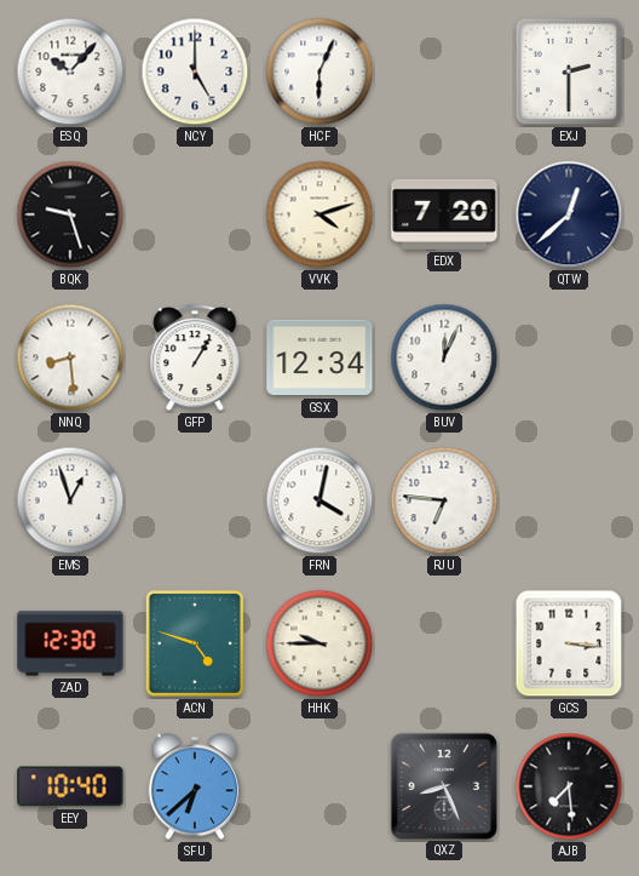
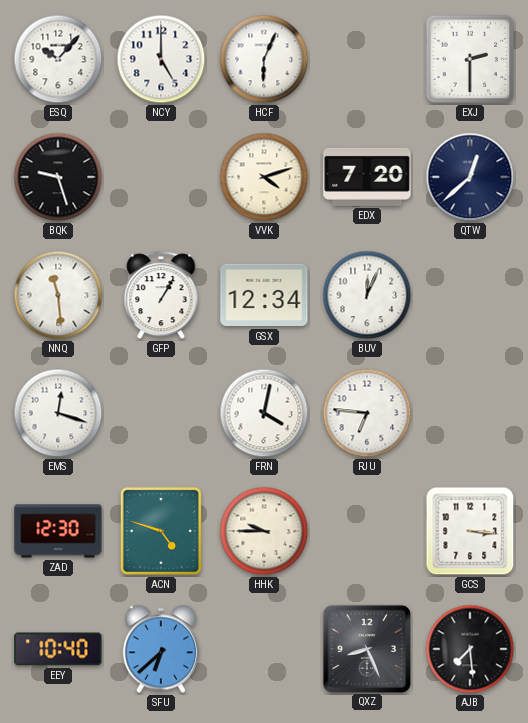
NNQ: 8:29 -> 11:29 (58, 295)
EMS: 12:57 -> 12:18 (58, 413)
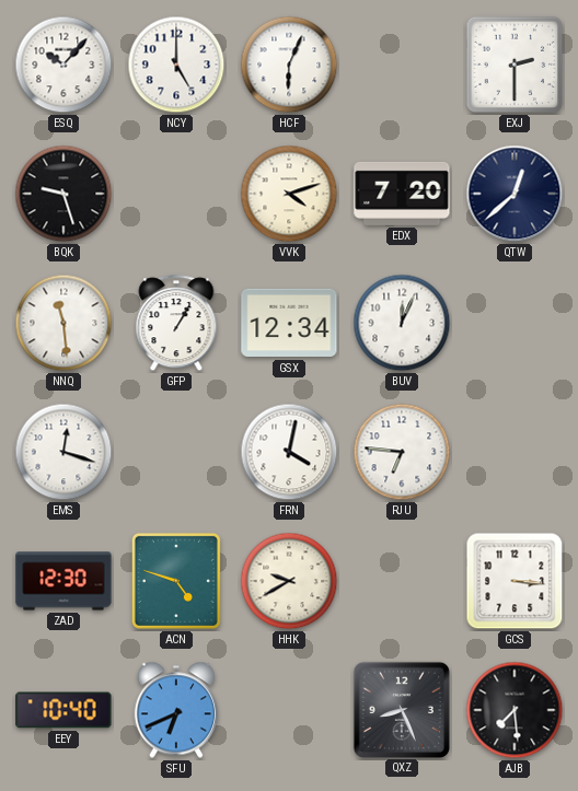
HHK: 9:45 -> 9:40 (289, 581)
SFU: 6:38 -> 6:41 (175, 710)
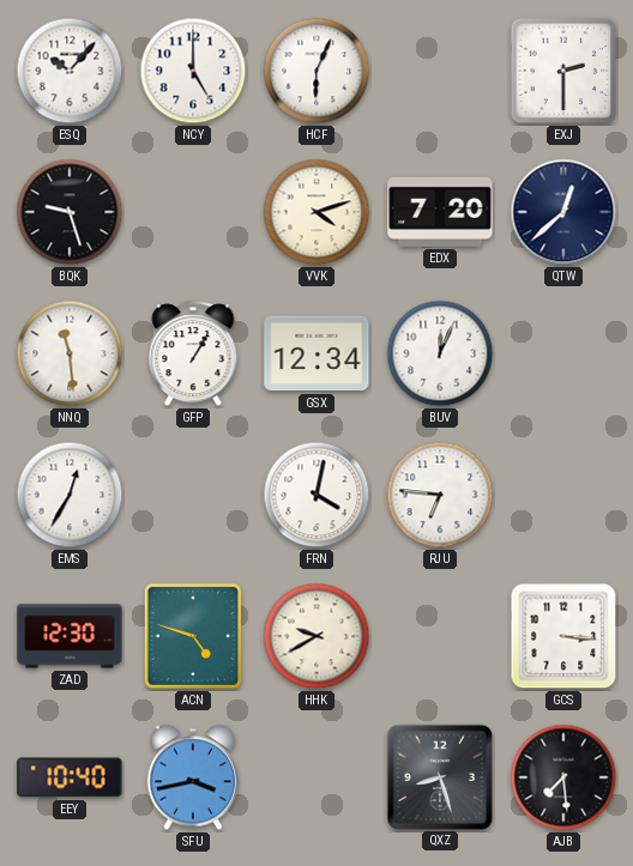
EMS: 12:18 -> 12:35 (70, 495)
SFU: 6:41 -> 3:43 (192, 777)
QXZ: 8:26 -> 8:27 (439, 776)
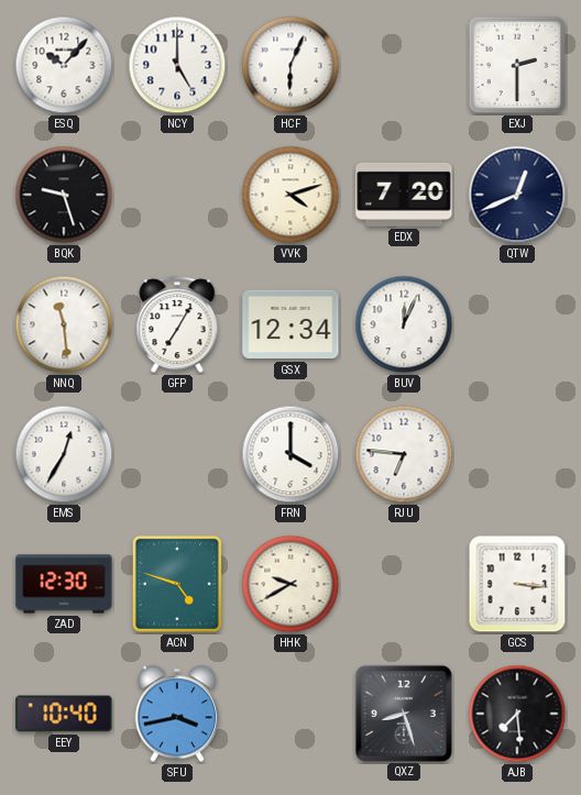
QTW: 12:38 -> 12:41 (517, 195)
GFP: 1:05 -> 7:05 (177, 325)
FRN: 4:02 -> 4:00 (290, 454)
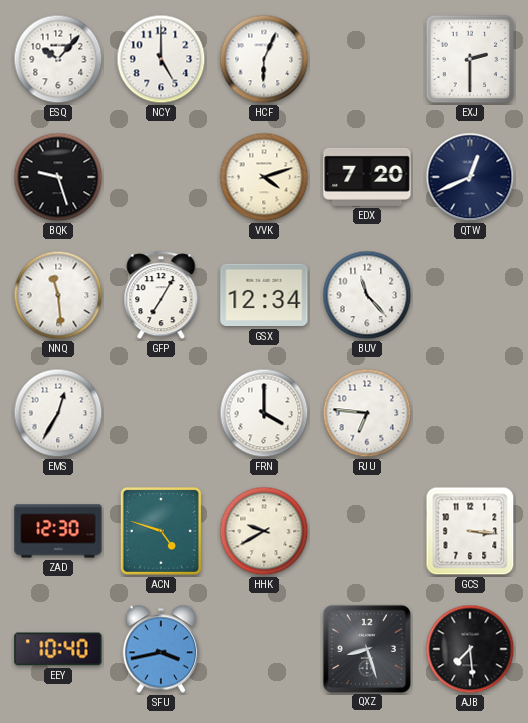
BUV: 12:04 -> 11:23 (367, 295)
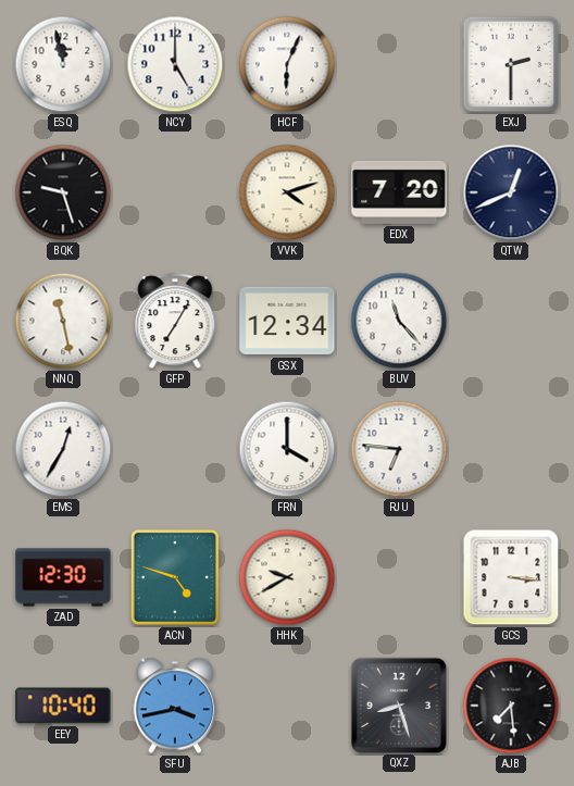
ESQ: 10:07 -> 11:58 (63, 64)
NNQ: 11:29 -> 11:28 (63, 321)
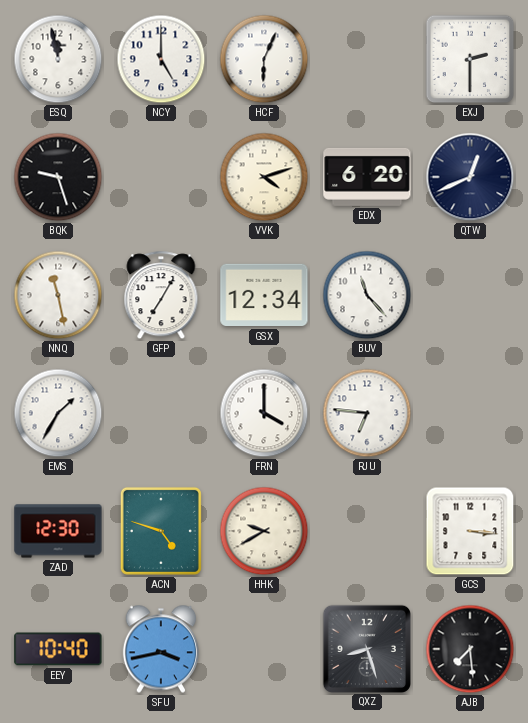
EDX: 7:20 -> 6:20 (367, 177)
EMS: 12:35 -> 1:35 (58, 413)
